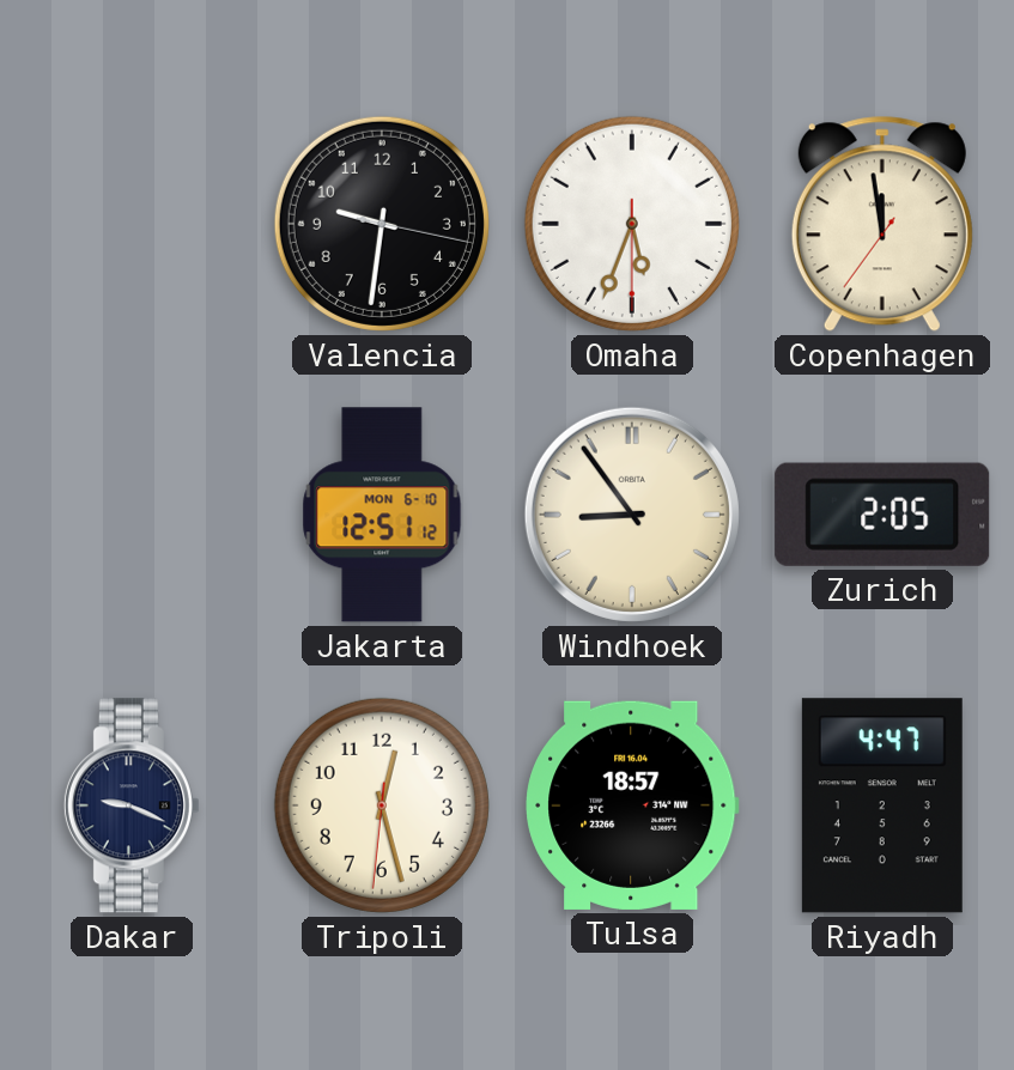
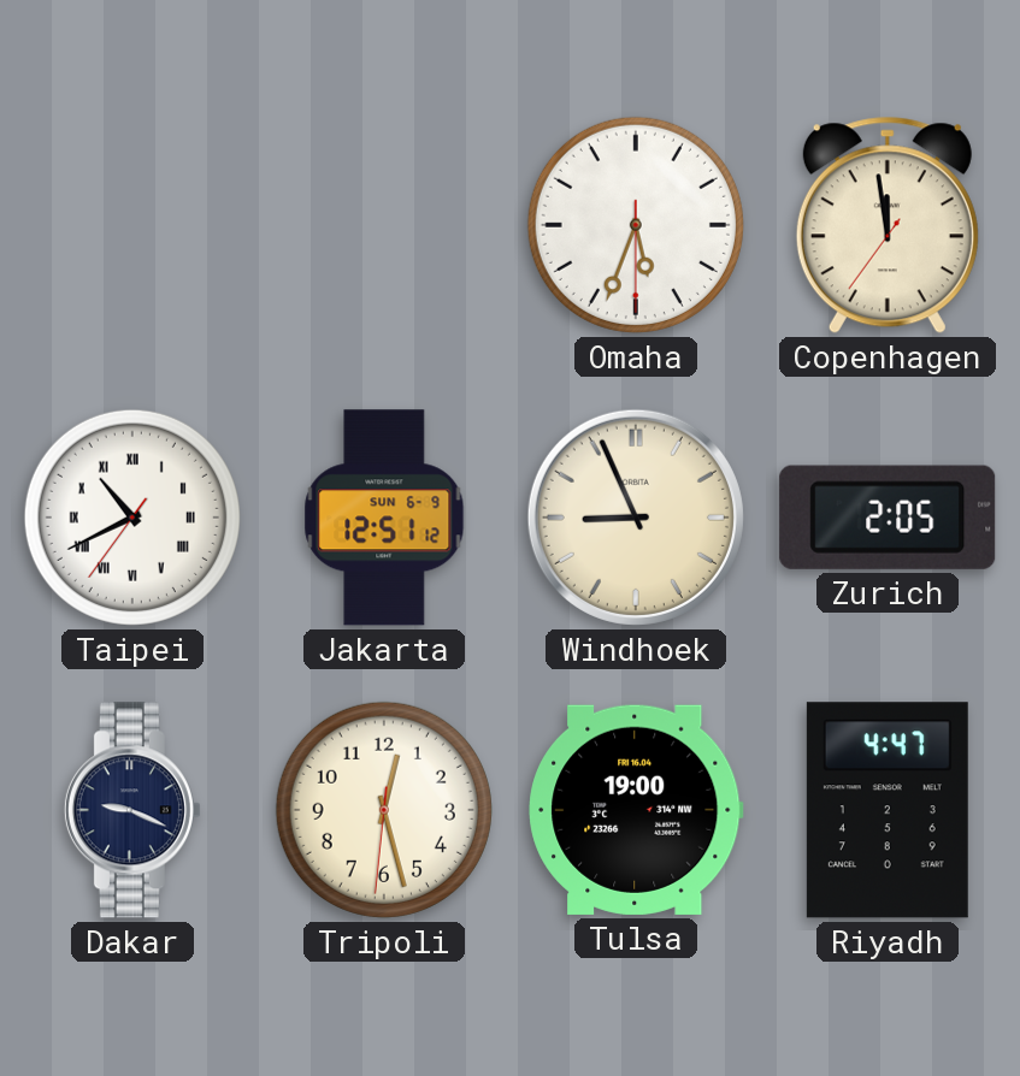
Valencia: 9:31 -> none (382, 224)
Taipei: none -> 10:40 (132, 518)
Jakarta date: MON 6-10 -> SUN 6-9 (384, 518)
Windhoek: 8:54 -> 8:56 (636, 518)
Tulsa: 18:57 -> 19:00 (636, 810)
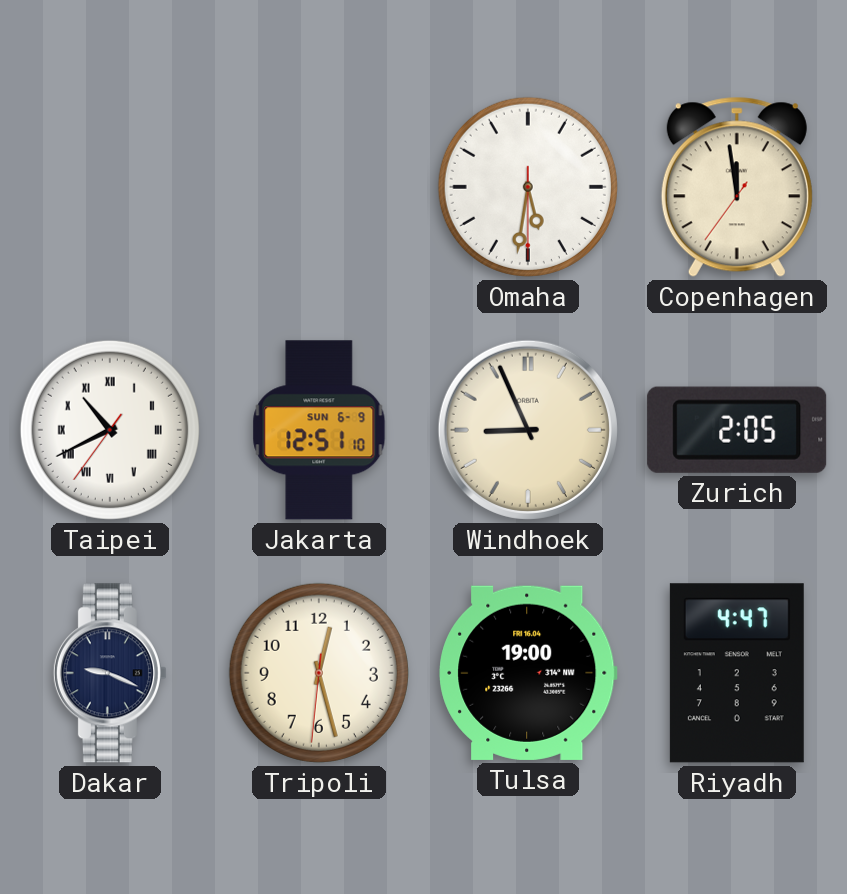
Omaha: 5:33 -> 5:31 (528, 187)
Jakarta: 12:51:12 -> 12:51:10 (319, 430)
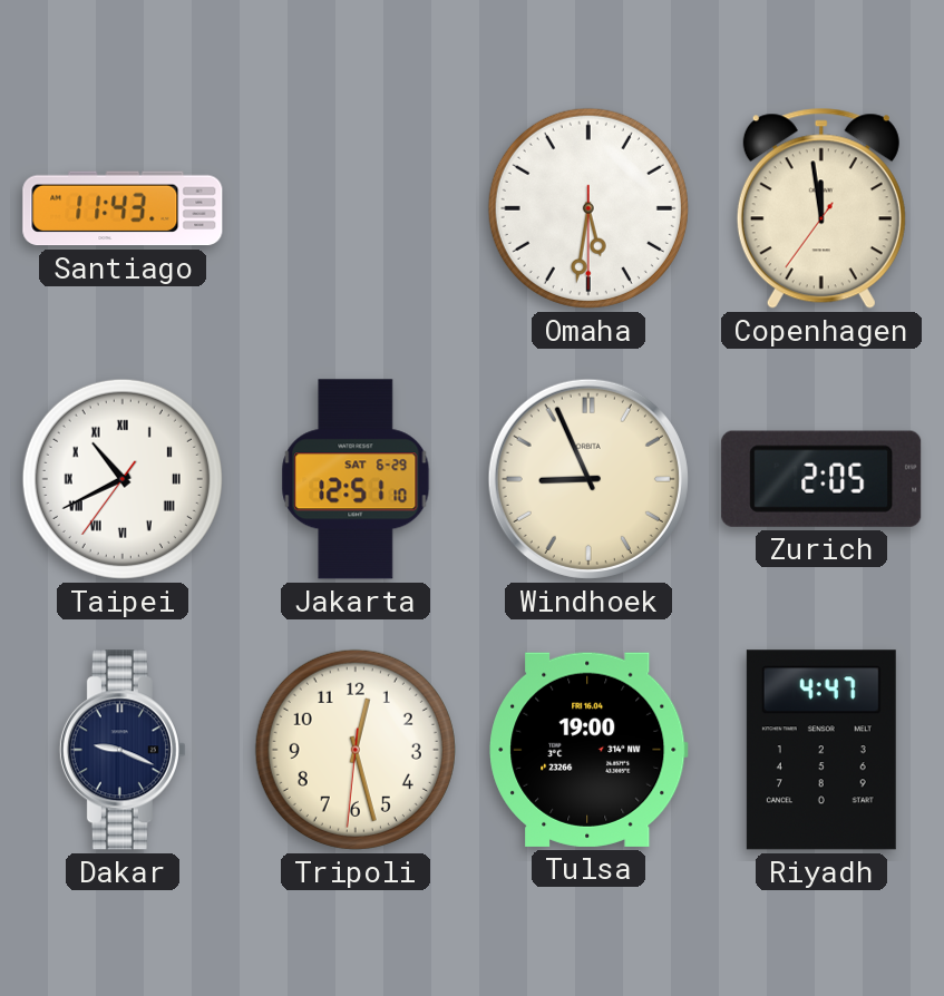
Santiago: none -> 11:43 (123, 208)
Jakarta date: SUN 6-9 -> SAT 6-29 (356, 479)
